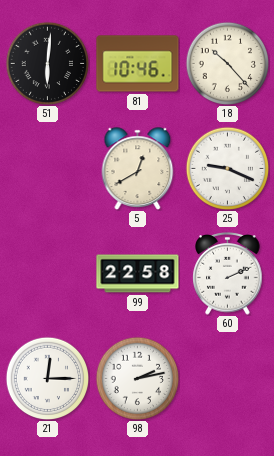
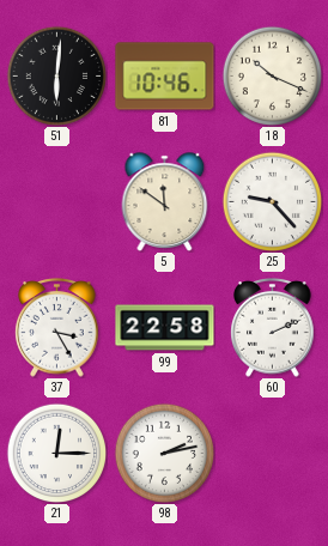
18: 10:23 -> 10:19 (272, 75)
5: 12:40 -> 11:51 (165, 202)
25: 9:19 -> 9:23 (272, 201)
37: none -> 3:25 (57, 328)
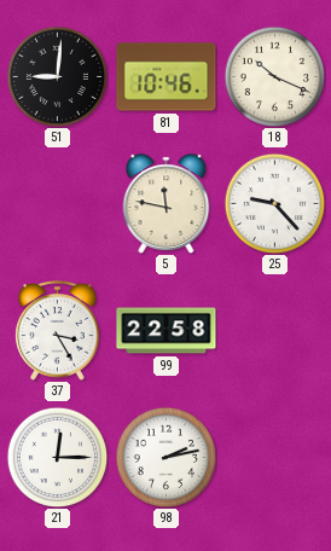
51: 6:01 -> 9:01 (57, 76)
5: 11:51 -> 11:47 (167, 204)
60: 2:11 -> none (273, 328)
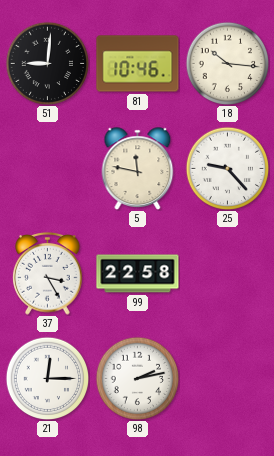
18: 10:19 -> 10:16 (227, 63)
